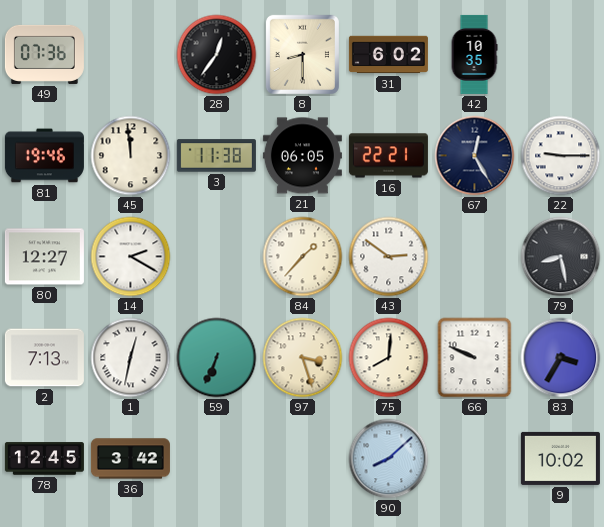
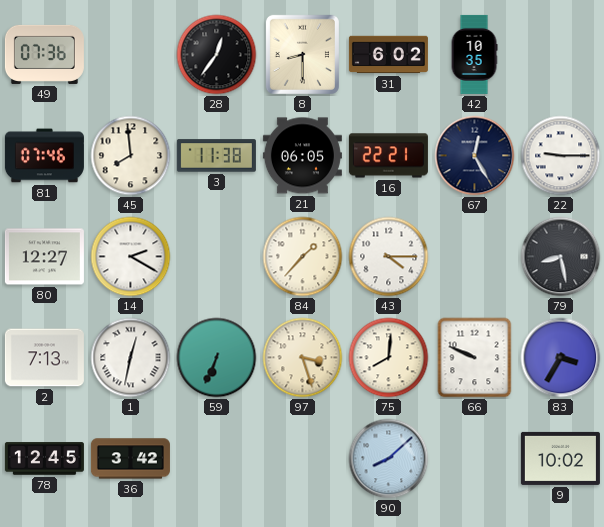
81: 19:46 -> 07:46 (44, 156)
45: 11:59 -> 7:59 (131, 156)
43: 2:51 -> 4:15 (389, 257)
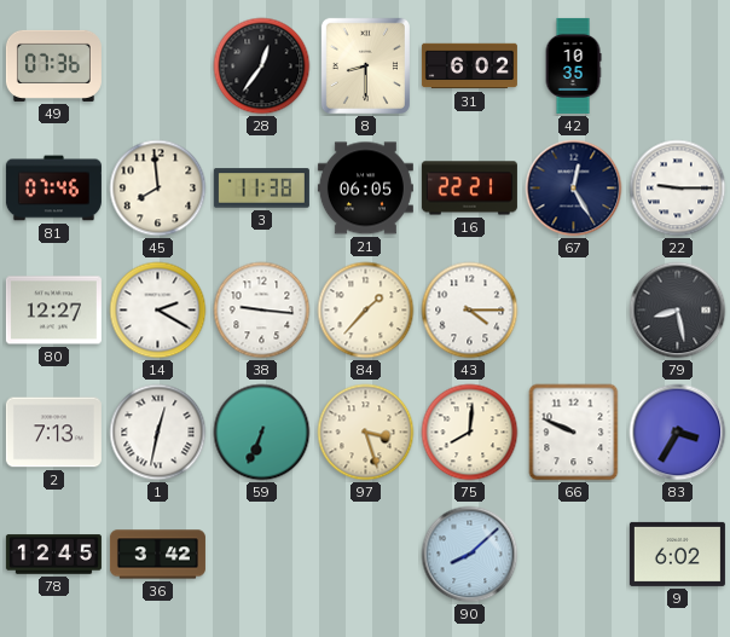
38: none -> 9:16 (262, 311)
9: 10:02 -> 6:02 (677, 554)
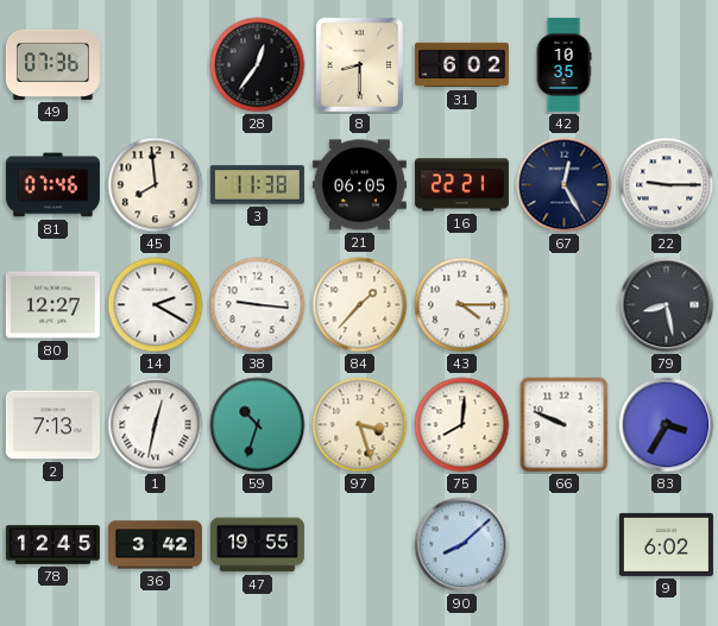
59: 6:34 -> 10:33 (258, 425)
47: none -> 19:55 (257, 545)
